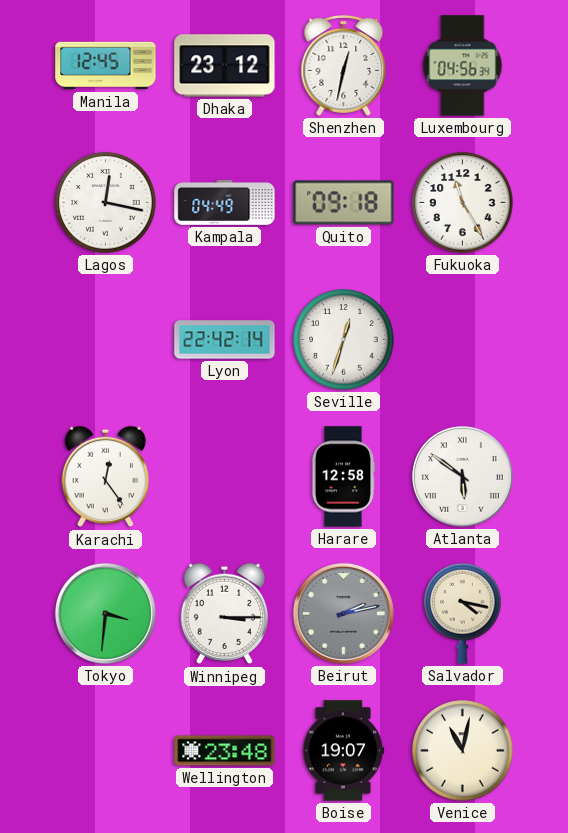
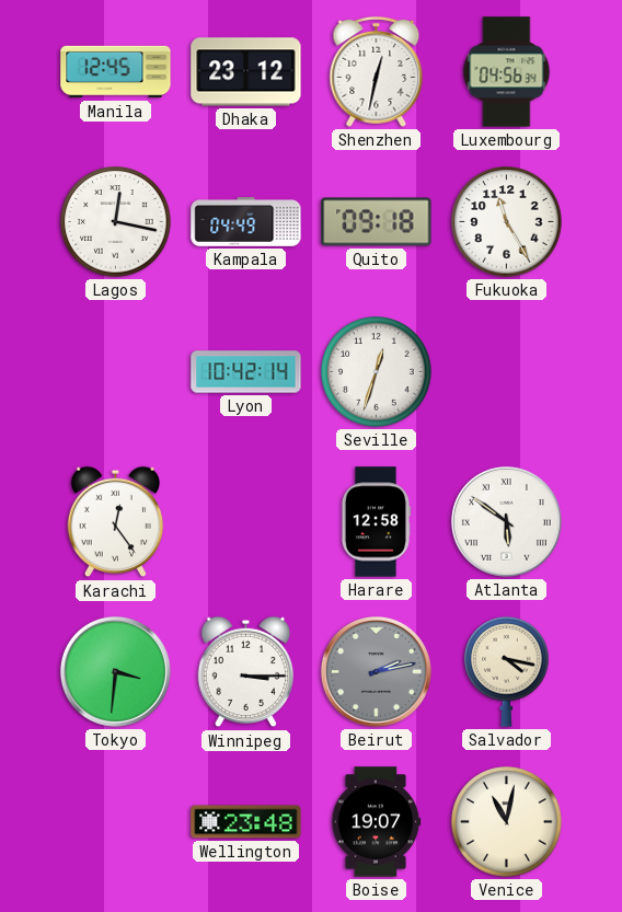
Lyon: 22:42 -> 10:42 (246, 372)
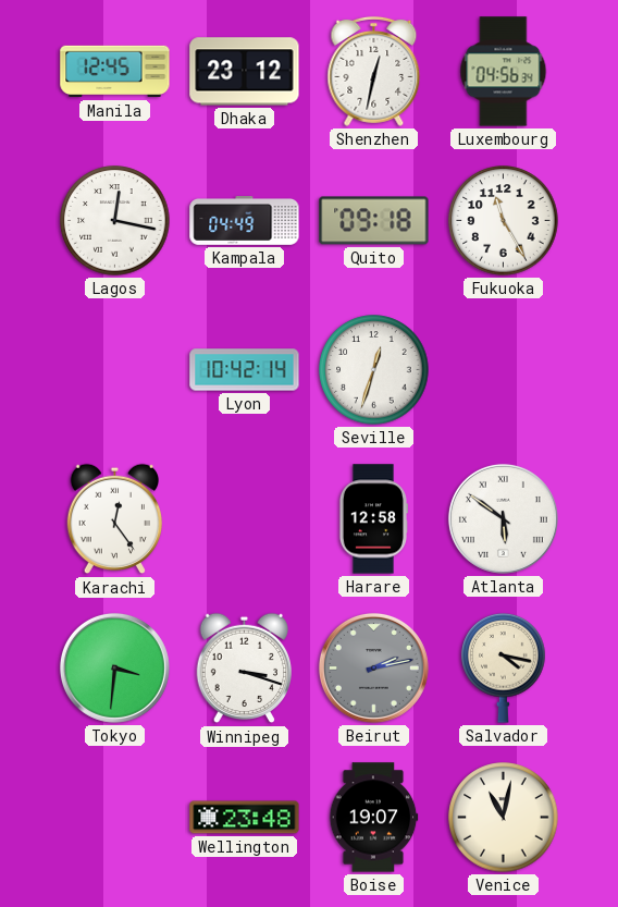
Winnipeg: 3:15 -> 3:18 (245, 669)
